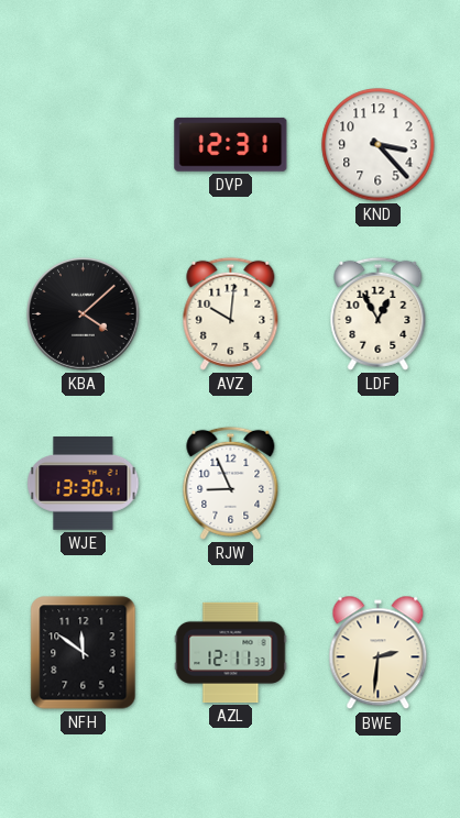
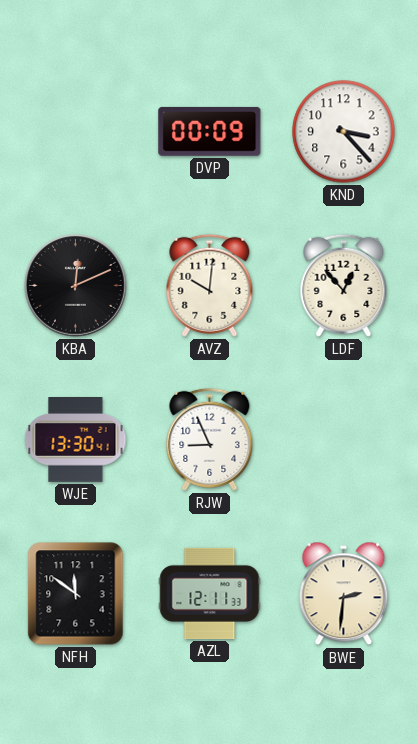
DVP: 12:31 -> 00:09 (210, 131)
KBA: 4:08 -> 12:11 (76, 286)
LDF: 12:55 -> 12:53 (344, 285)
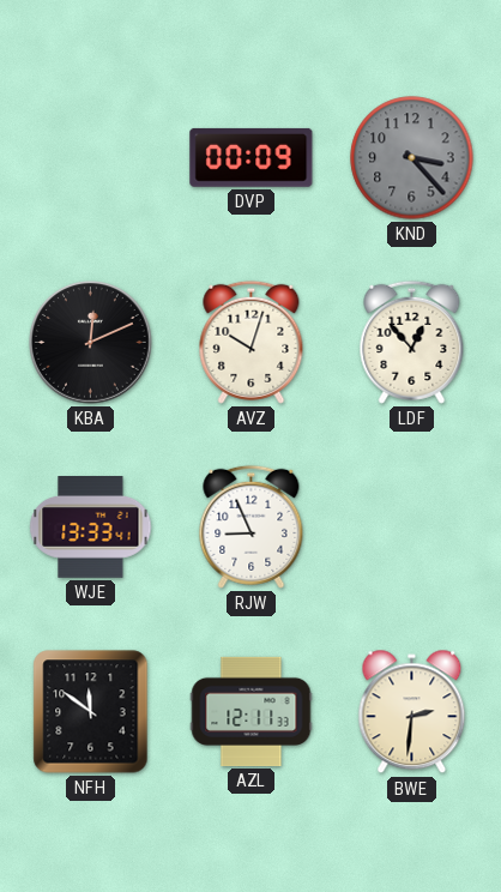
KND dial: white -> grey (412, 158)
AVZ: 10:01 -> 10:03 (252, 342)
WJE: 13:30 -> 13:33 (91, 528)
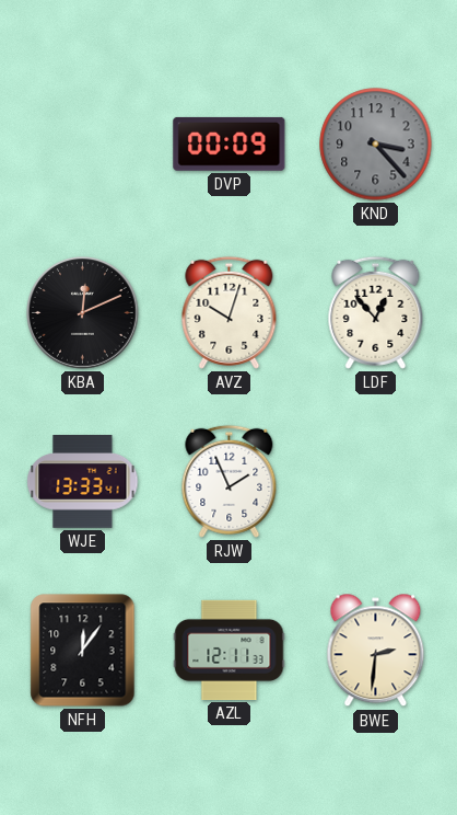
RJW: 8:56 -> 1:56 (230, 481)
NFH: 11:51 -> 12:06 (83, 651)
